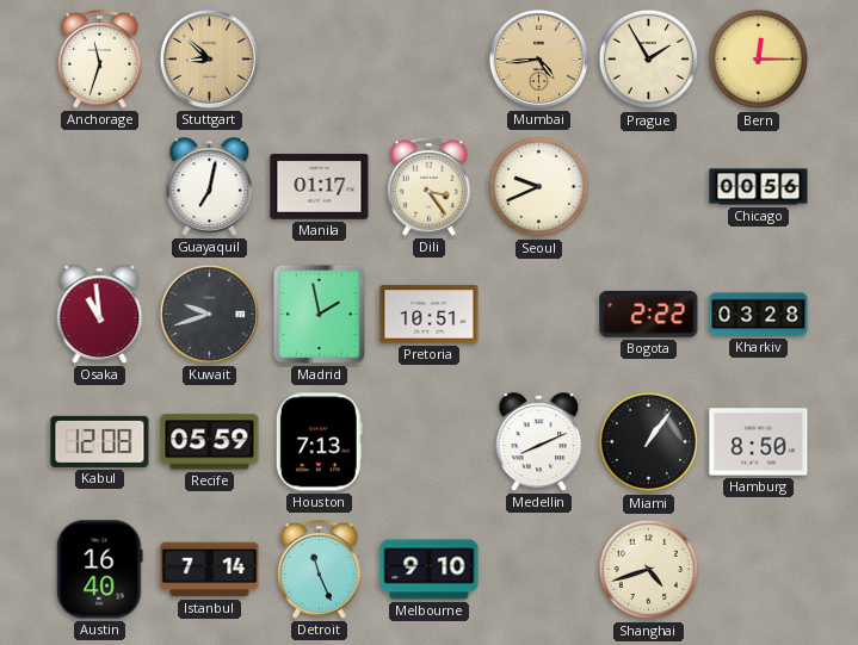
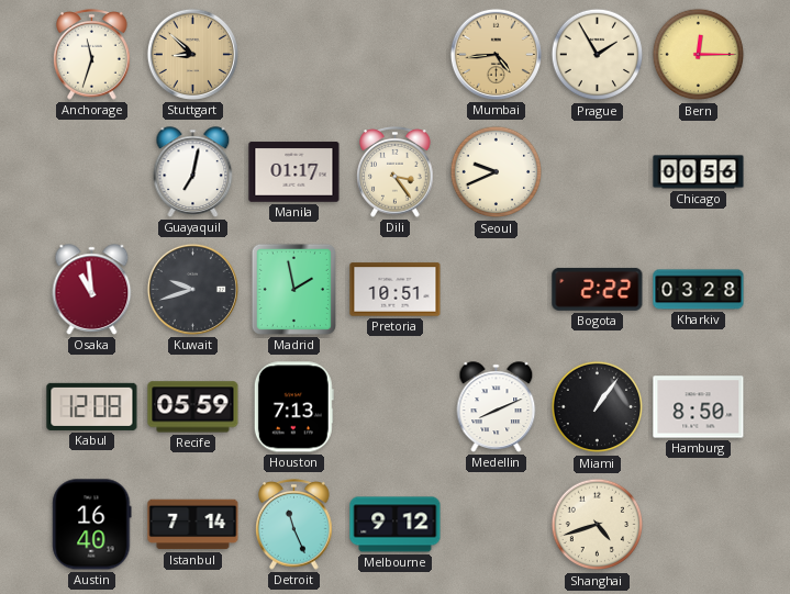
Melbourne: 9:10 -> 9:12 (396, 525)
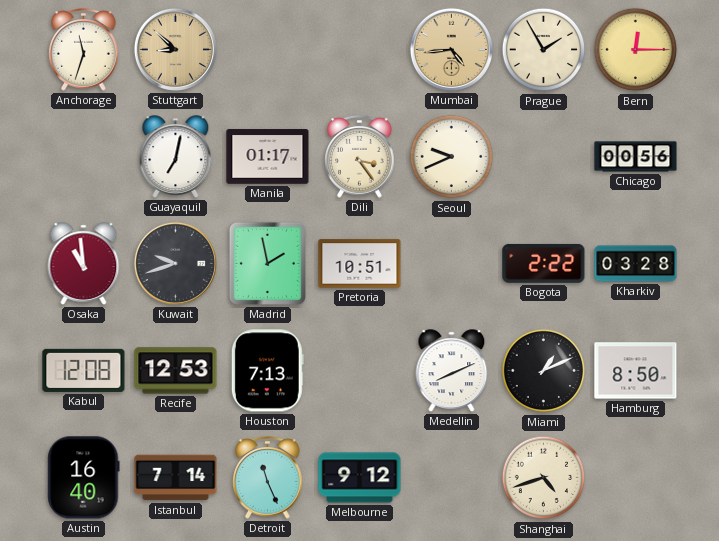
Recife: 05:59 -> 12:53 (176, 371)
Miami: 1:06 -> 1:11 (544, 371)
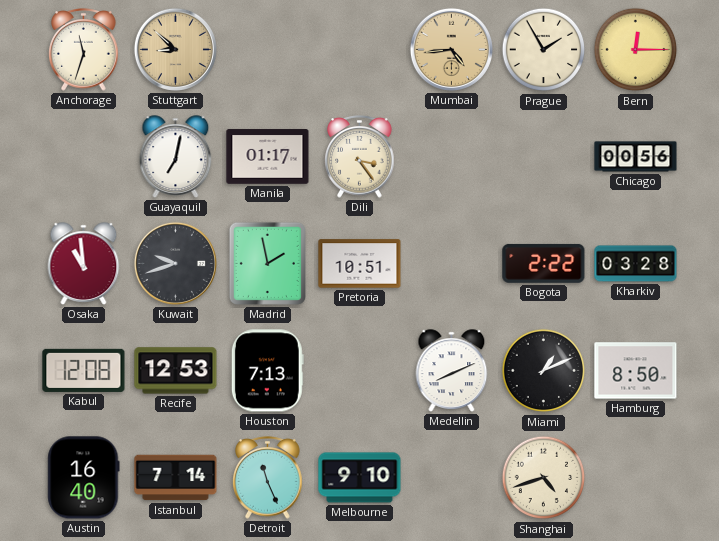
Seoul: 9:41 -> none (452, 157)
Melbourne: 9:12 -> 9:10 (360, 478)
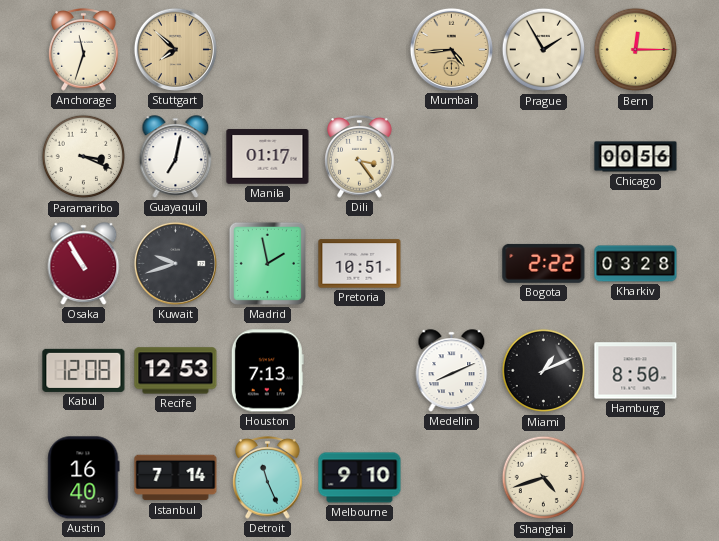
Stuttgart: 8:52 -> 7:52 (175, 49)
Paramaribo: none -> 3:19 (84, 157)
Osaka: 10:59 -> 10:55 (84, 264)
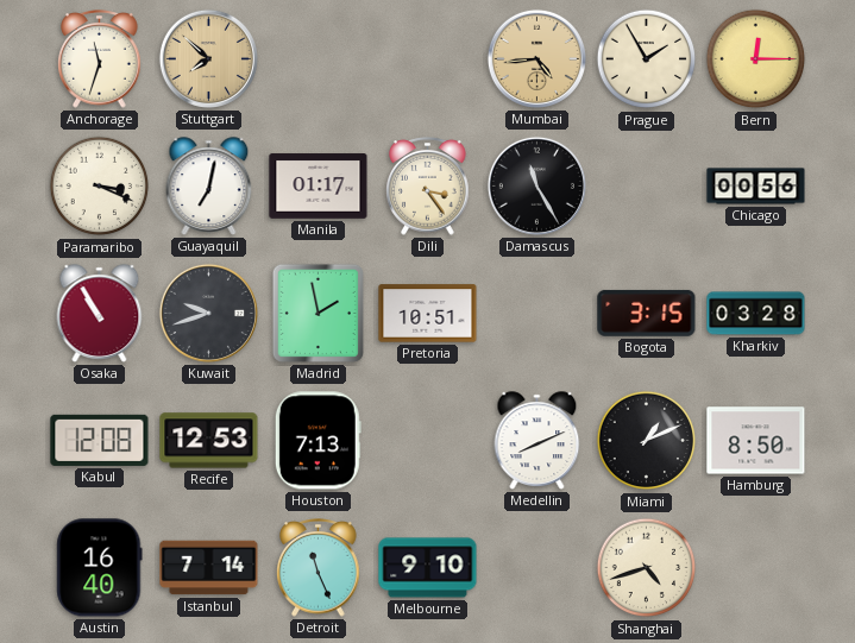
Damascus: none -> 11:25 (536, 185)
Bogota: 2:22 -> 3:15 (647, 313)
